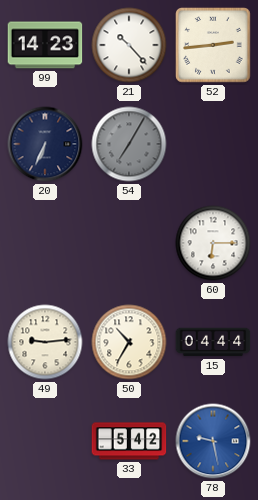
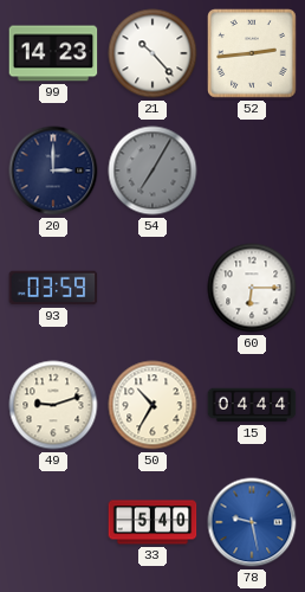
20: 6:34 -> 3:00 (53, 170)
93: none -> 03:59 (53, 288)
49: 9:14 -> 9:12 (53, 405)
33: 5:42 -> 5:40 (152, 522)
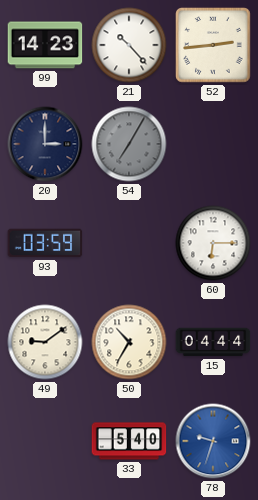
49: 9:12 -> 9:09 (45, 342)
78: 9:28 -> 9:33 (213, 441)
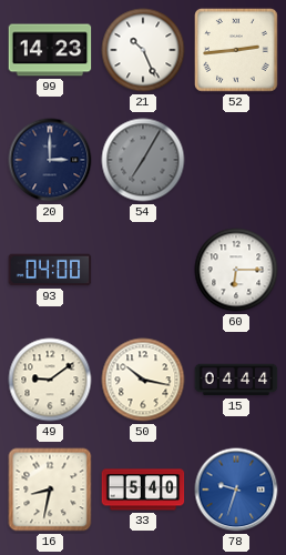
21: 10:23 -> 10:26 (143, 50)
93: 03:59 -> 04:00 (50, 270)
50: 10:35 -> 10:17 (143, 380)
16: none -> 8:32 (50, 490)
